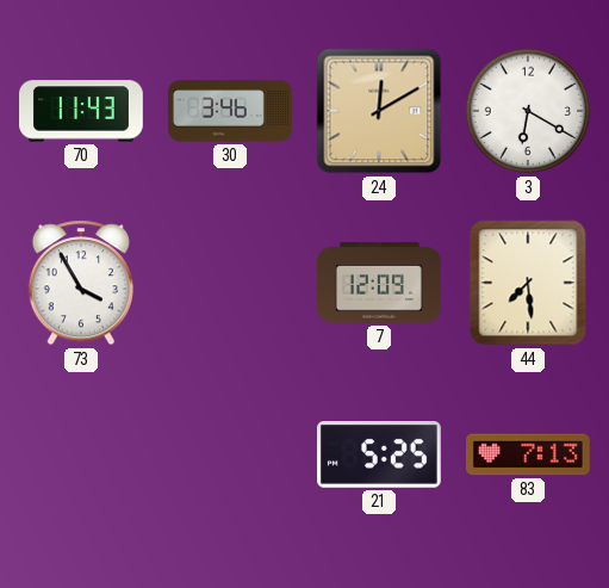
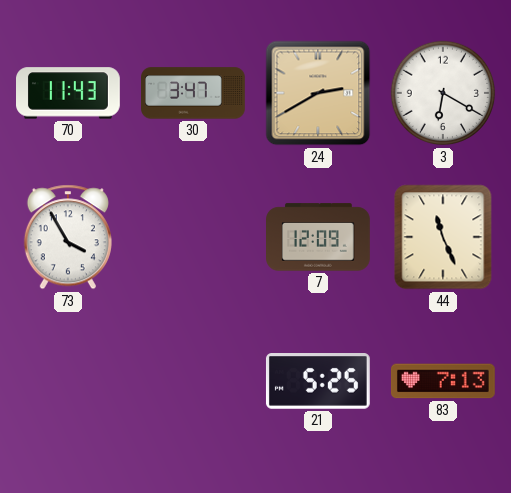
30: 3:46 -> 3:47 (194, 93)
24: 12:10 -> 2:40 (318, 93)
44: 7:29 -> 11:26 (443, 237)
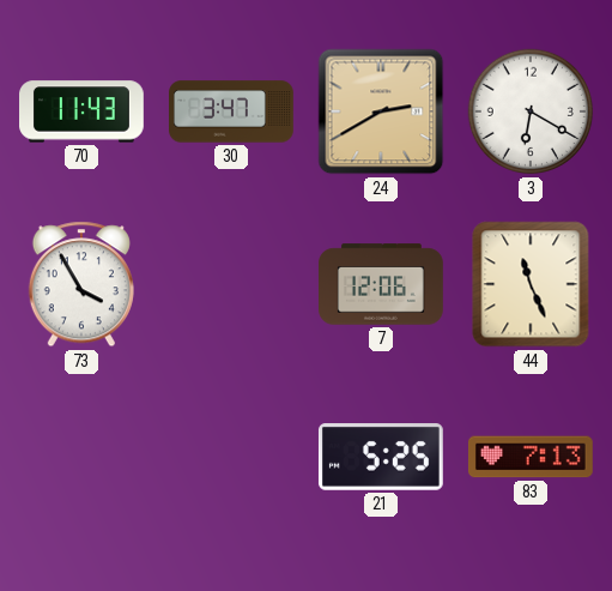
7: 12:09 -> 12:06 (382, 284)
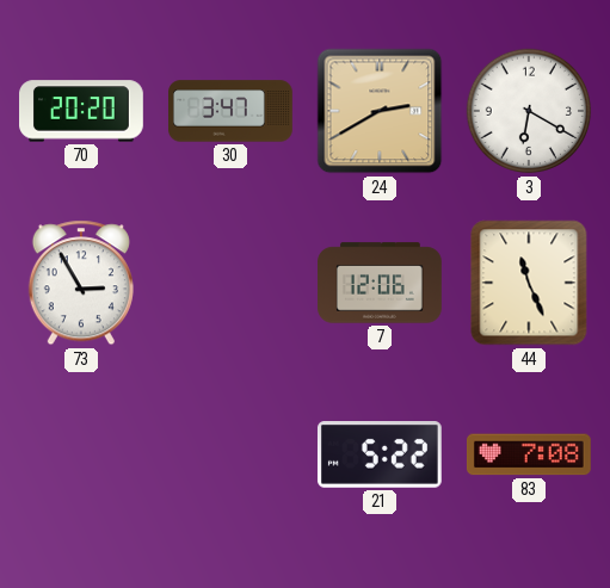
70: 11:43 -> 20:20 (82, 111)
73: 3:55 -> 2:55 (81, 283)
21: 5:25 -> 5:22 (380, 456)
83: 7:13 -> 7:08 (529, 454)
